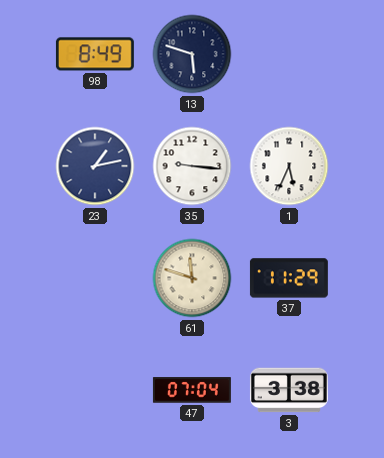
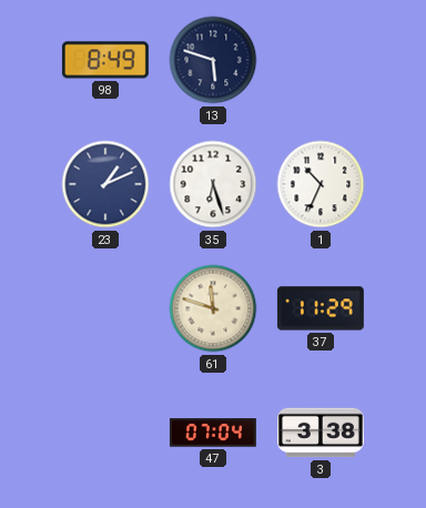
23: 1:13 -> 1:11 (105, 184)
35: 9:16 -> 6:27 (213, 184)
1: 5:34 -> 10:34 (321, 184)
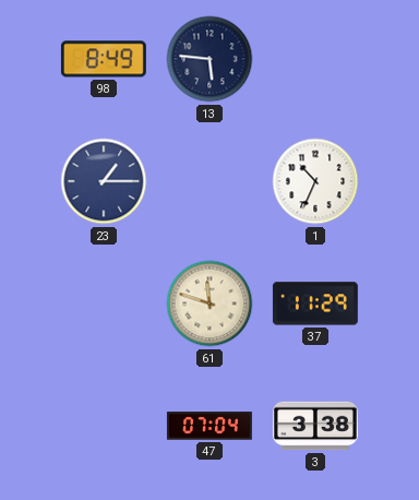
13: 5:48 -> 5:46 (209, 59)
23: 1:11 -> 1:15 (104, 181)
35: 6:27 -> none (213, 184)
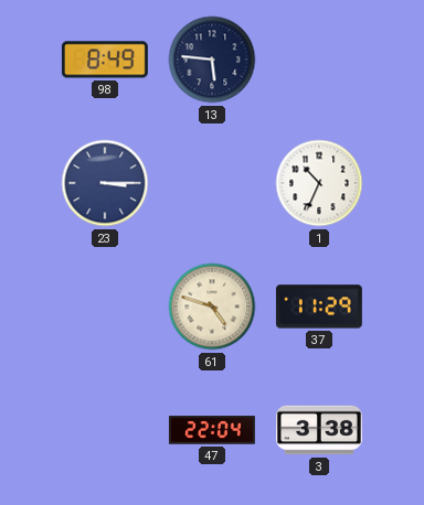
23: 1:15 -> 3:15 (105, 183)
61: 11:48 -> 4:48 (212, 307)
47: 07:04 -> 22:04 (212, 430)
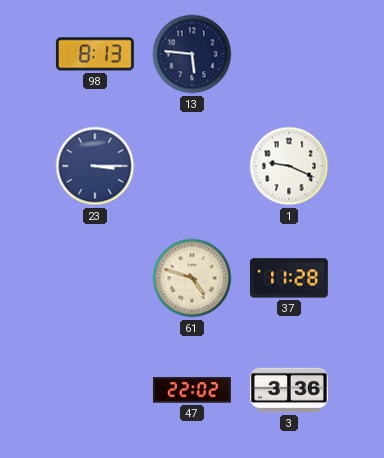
98: 8:49 -> 8:13 (95, 54)
1: 10:34 -> 9:19 (289, 166)
37: 11:29 -> 11:28 (289, 278)
47: 22:04 -> 22:02 (192, 390)
3: 3:38 -> 3:36 (289, 390)
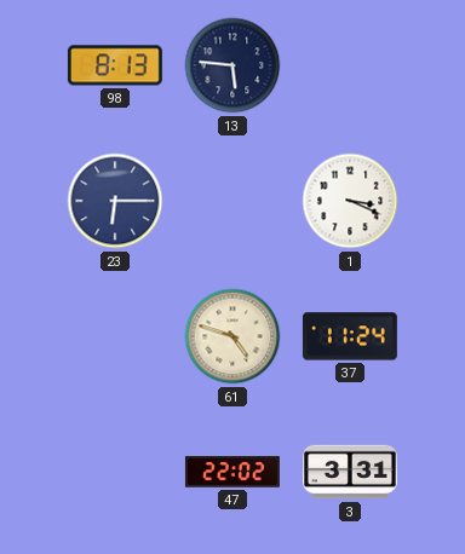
23: 3:15 -> 6:15 (115, 201)
1: 9:19 -> 3:19 (350, 201)
37: 11:28 -> 11:24 (350, 336)
3: 3:36 -> 3:31 (350, 472)
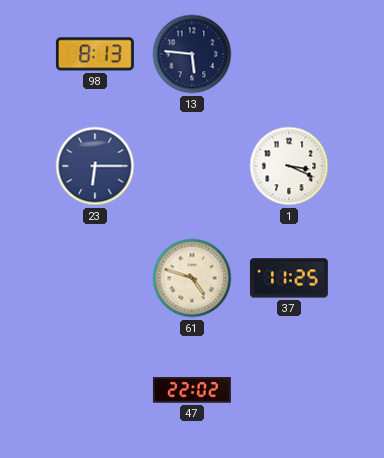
37: 11:24 -> 11:25 (289, 278)
3: 3:31 -> none (350, 472)
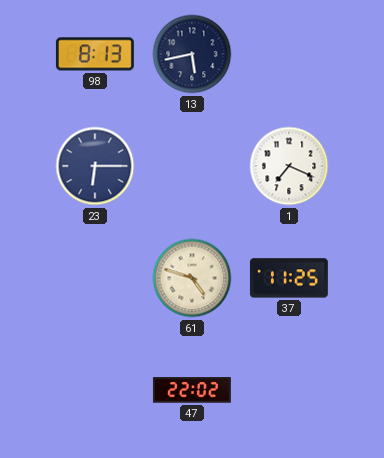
13: 5:46 -> 5:43 (192, 54)
1: 3:19 -> 7:19 (289, 166)
